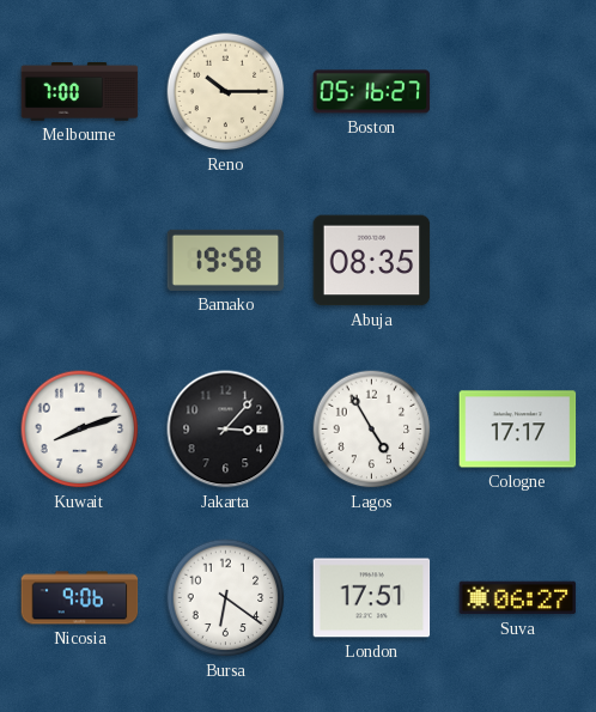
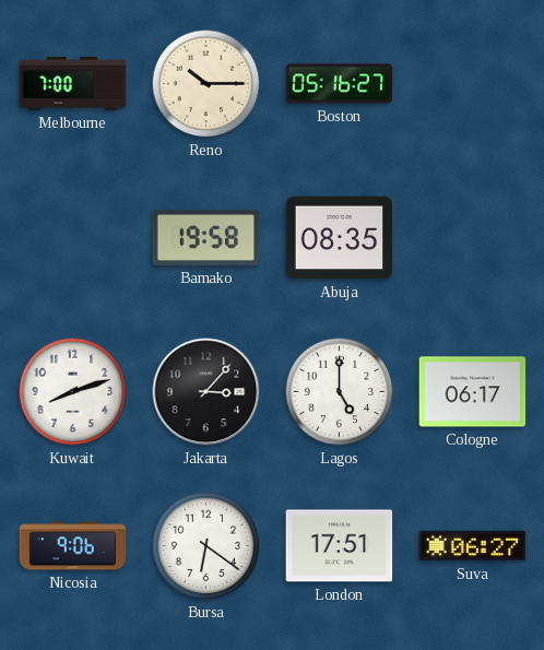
Lagos: 4:55 -> 5:00 (340, 392)
Cologne: 17:17 -> 06:17 (473, 392)
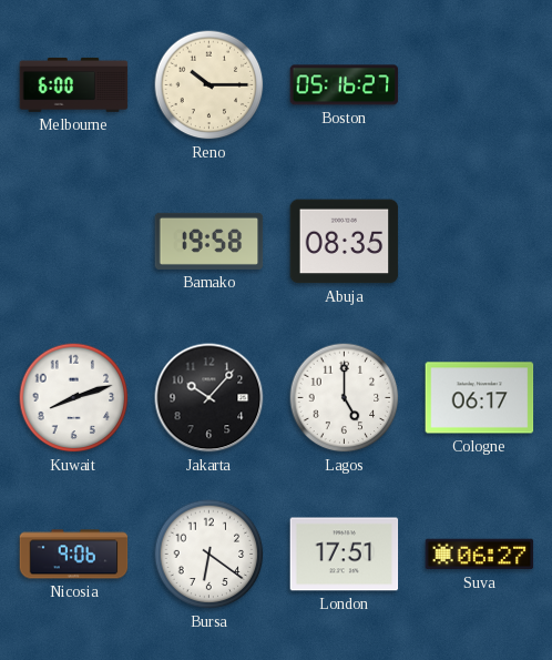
Melbourne: 7:00 -> 6:00 (74, 84)
Jakarta: 3:07 -> 10:07 (209, 398)
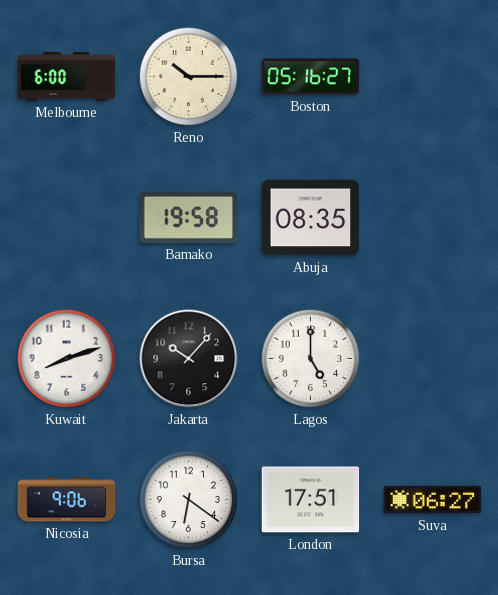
Cologne: 06:17 -> none (480, 398)
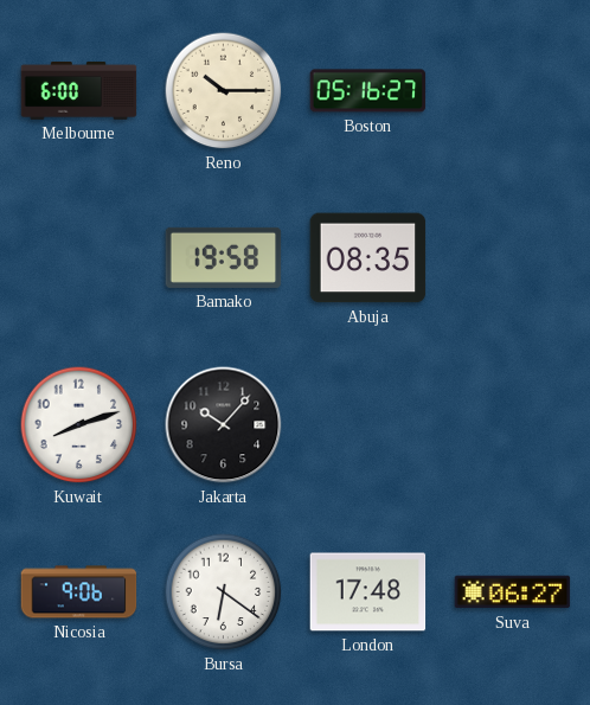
Lagos: 5:00 -> none (311, 359)
London: 17:51 -> 17:48 (368, 592)
